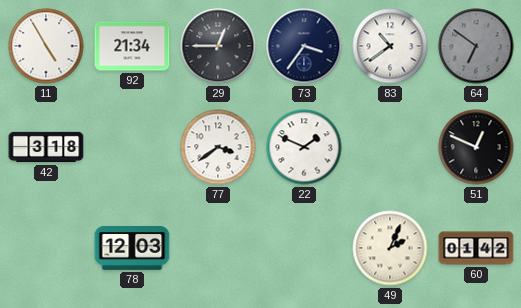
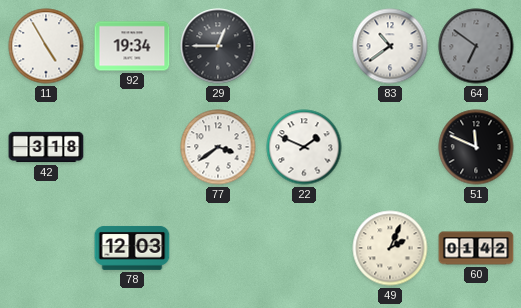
92: 21:34 -> 19:34 (132, 46)
73: 3:36 -> none (304, 46)
51: 12:49 -> 11:49 (476, 147)
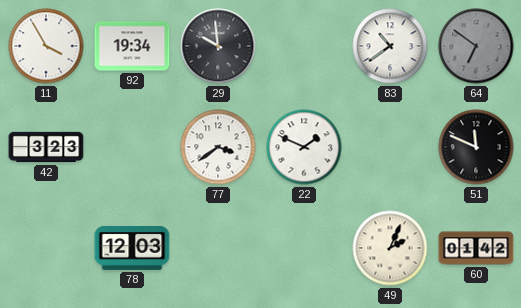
11: 4:55 -> 3:55 (46, 46)
29: 12:45 -> 9:59 (218, 46)
42: 3:18 -> 3:23 (46, 147)
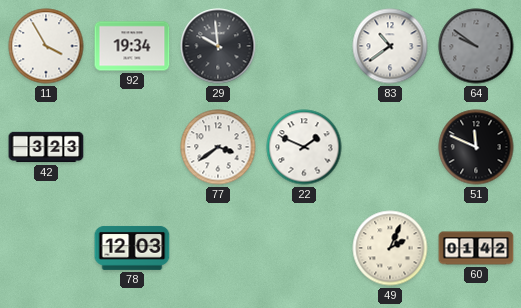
64: 6:51 -> 9:51 (476, 46)
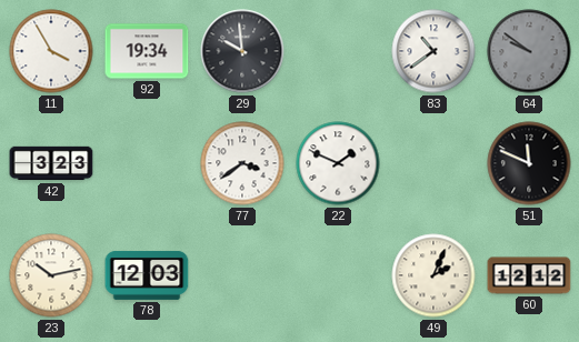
23: none -> 10:13 (51, 275)
60: 01:42 -> 12:12 (529, 275)
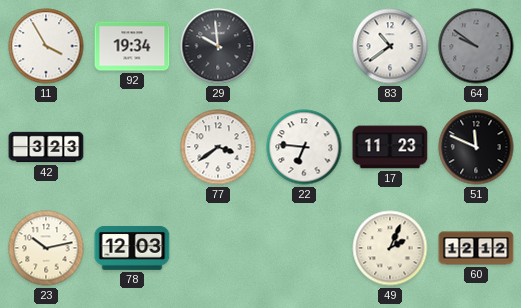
22: 1:49 -> 6:46 (304, 147)
17: none -> 11:23 (390, 147)
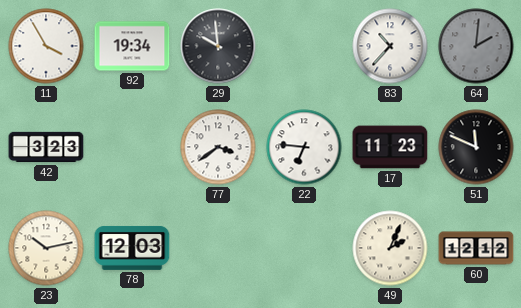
83: 10:39 -> 10:37 (390, 46)
64: 9:51 -> 2:01 (476, 46)
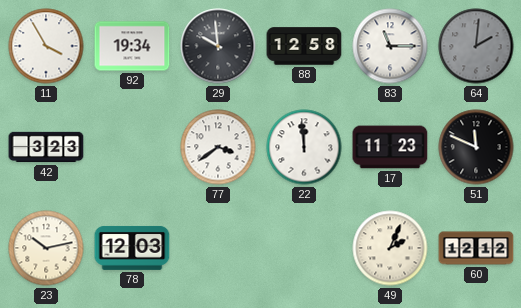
88: none -> 12:58 (304, 46)
83: 10:37 -> 11:15 (390, 46)
22: 6:46 -> 11:59 (304, 147)
